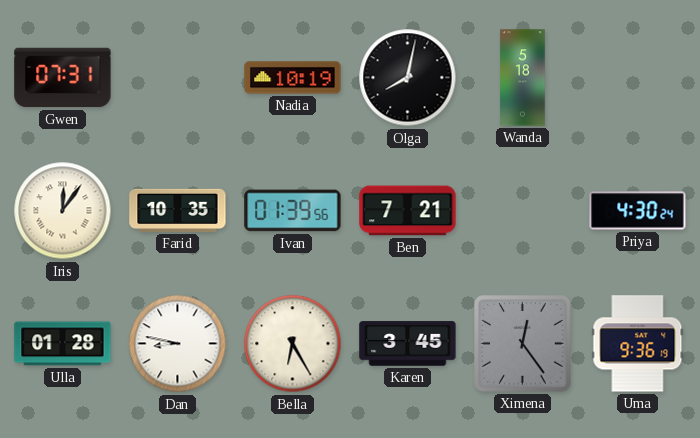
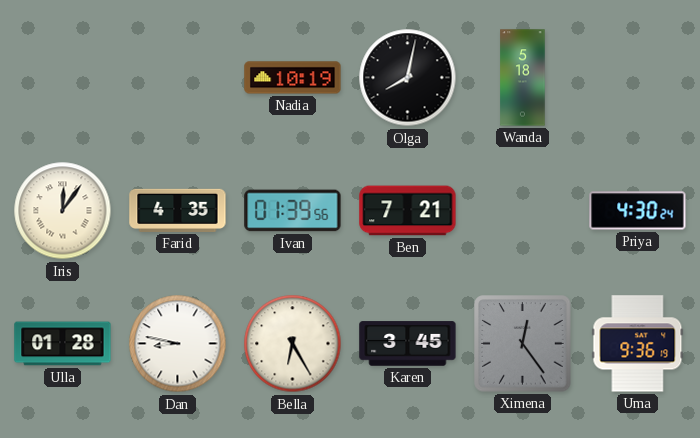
Gwen: 07:31 -> none (63, 78)
Farid: 10:35 -> 4:35 (178, 210)
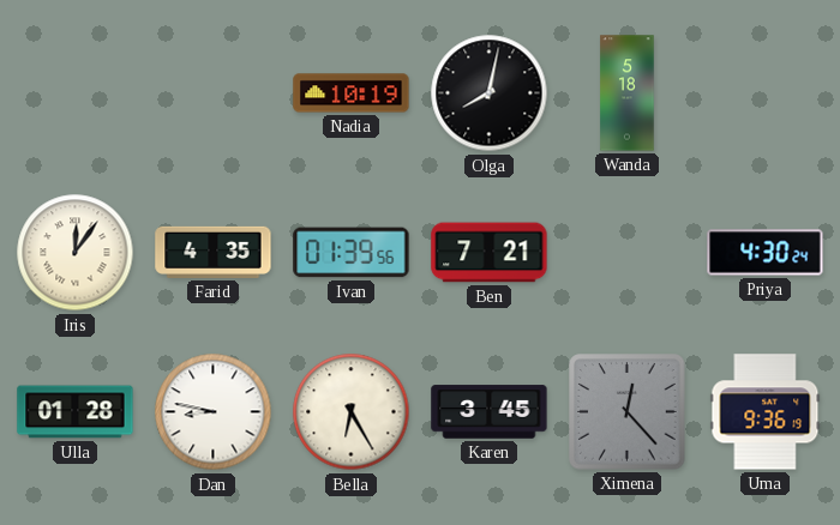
Ximena: 12:24 -> 12:23 (628, 412)
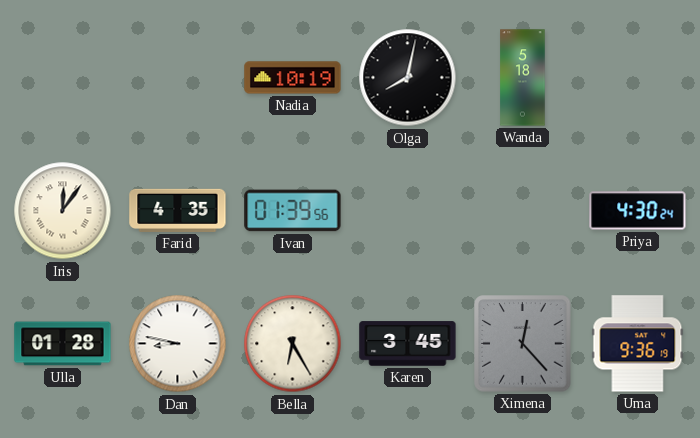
Ben: 7:21 -> none (490, 253)
